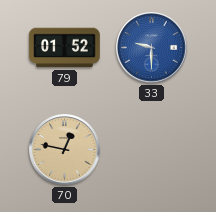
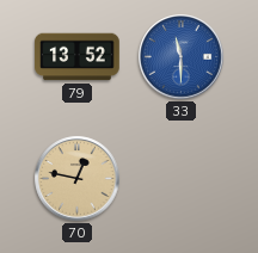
79: 01:52 -> 13:52 (78, 57)
33: 9:30 -> 11:30 (182, 57)
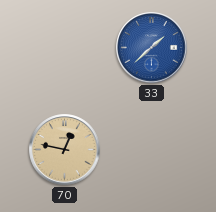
79: 13:52 -> none (78, 57)
33: 11:30 -> 1:38 (152, 48)
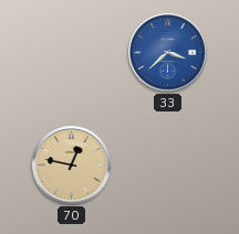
33: 1:38 -> 3:38 (168, 53)
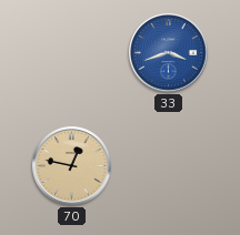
33: 3:38 -> 3:42 (169, 53)
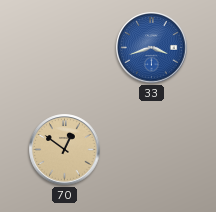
70: 12:47 -> 12:51 (65, 150)
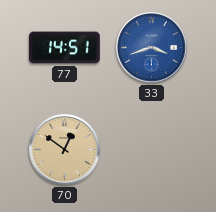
77: none -> 14:51 (65, 48)
